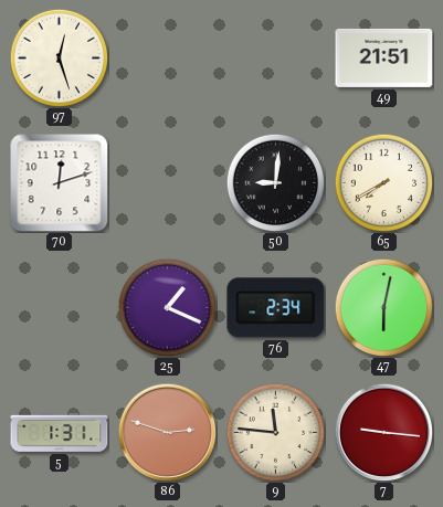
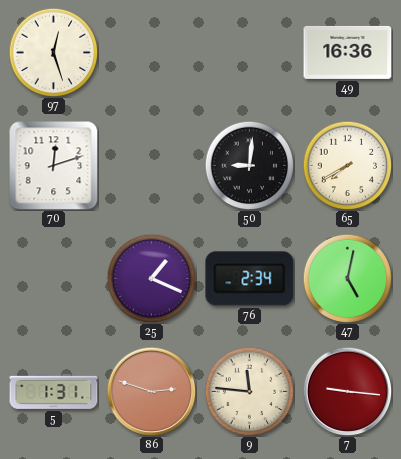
49: 21:51 -> 16:36 (348, 52)
47: 6:02 -> 5:02 (347, 278)
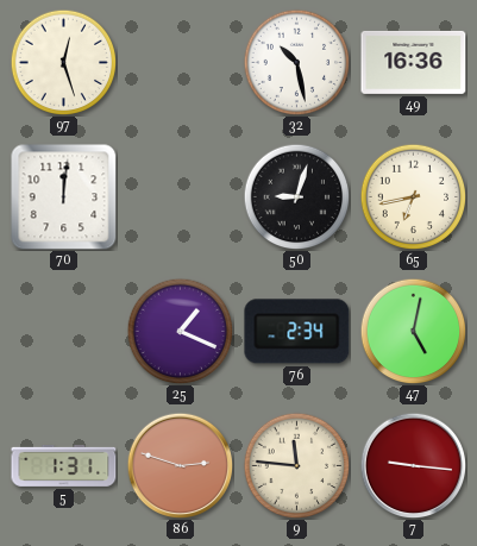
32: none -> 10:28 (296, 62)
70: 12:12 -> 12:01 (64, 197)
50: 9:01 -> 9:03 (296, 196)
65: 7:40 -> 6:43 (413, 196)
